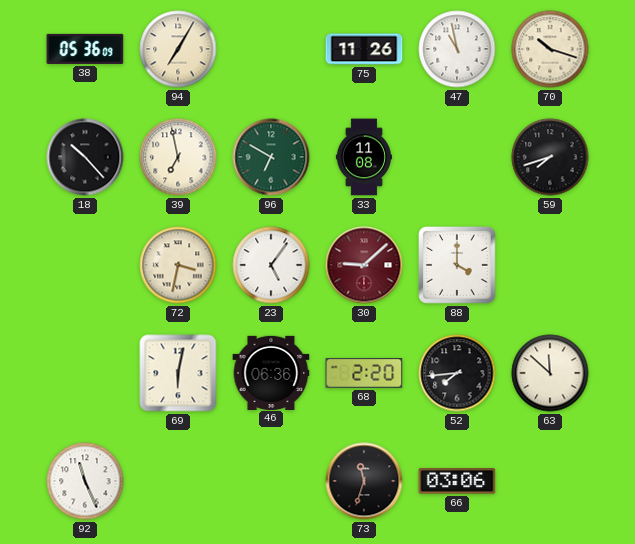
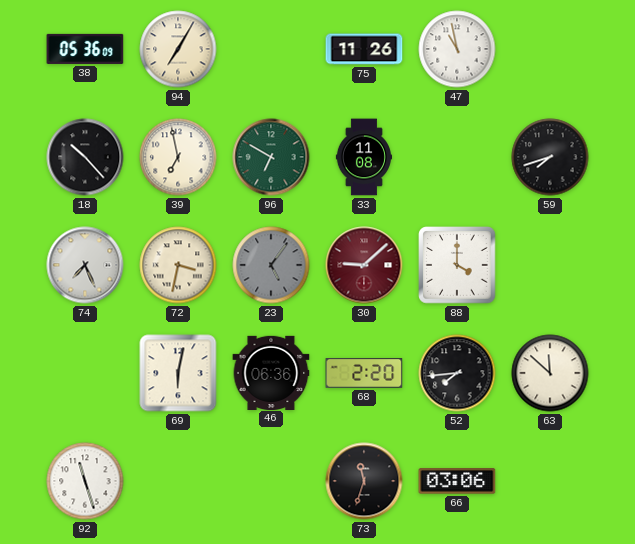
70: 10:18 -> none (550, 49)
74: none -> 7:26 (85, 265)
23 dial: white -> grey (271, 265)
92: 11:26 -> 11:27 (85, 481)
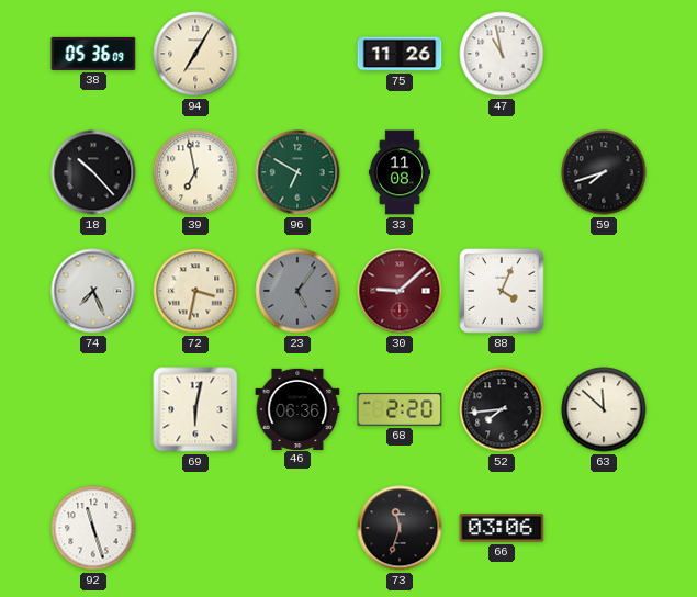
88: 4:00 -> 4:04 (502, 291)
